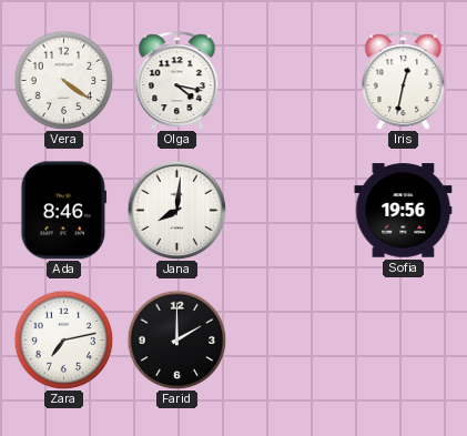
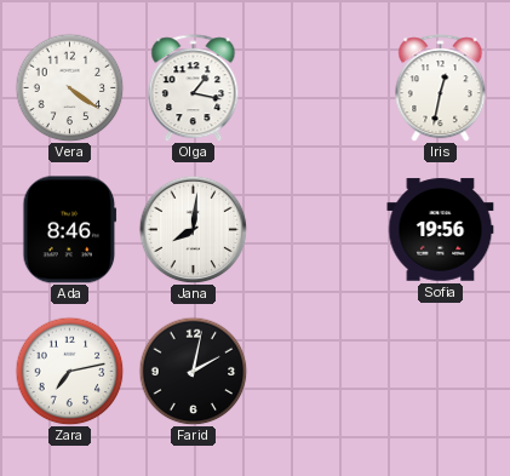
Olga: 4:17 -> 1:17 (194, 88)
Farid: 2:00 -> 2:02 (193, 371)
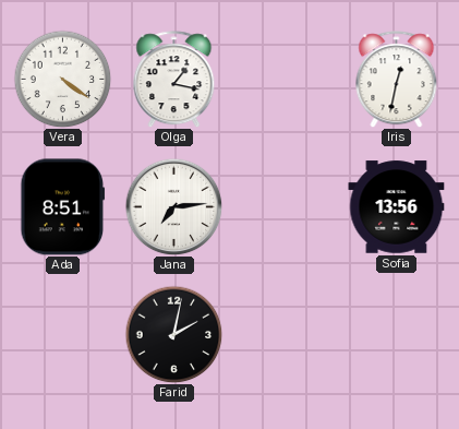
Ada: 8:46 -> 8:51 (63, 207)
Jana: 8:01 -> 7:14 (173, 206)
Sofia: 19:56 -> 13:56 (397, 207)
Zara: 7:13 -> none (69, 371)
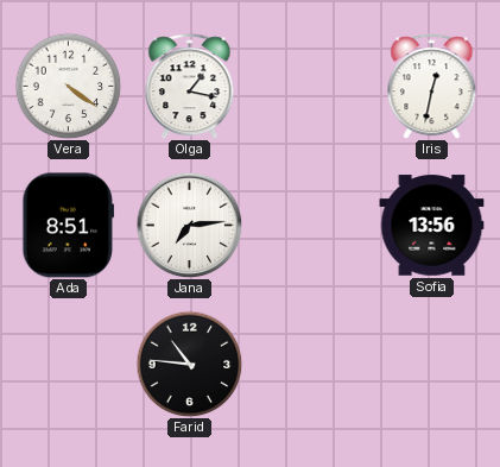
Farid: 2:02 -> 10:46 (189, 364)
